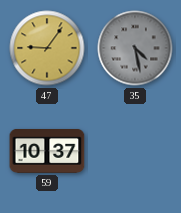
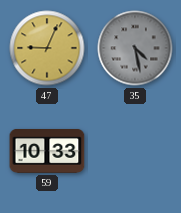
47: 9:06 -> 9:04 (47, 48)
59: 10:37 -> 10:33 (47, 151)
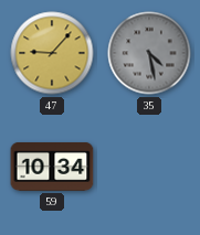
47: 9:04 -> 9:07 (52, 53)
59: 10:33 -> 10:34 (52, 167)
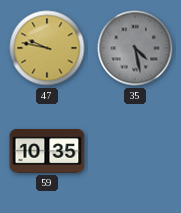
47: 9:07 -> 9:47 (47, 48)
59: 10:34 -> 10:35 (47, 151)
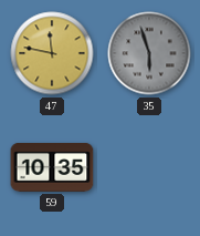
47: 9:47 -> 11:47 (52, 53)
35: 4:28 -> 5:57 (149, 53)
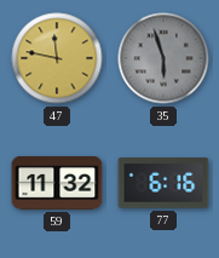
59: 10:35 -> 11:32 (57, 183)
77: none -> 6:16 (163, 183)
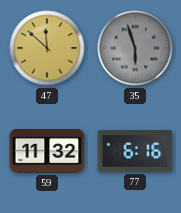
47: 11:47 -> 11:52 (47, 48)
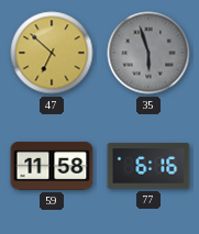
47: 11:52 -> 6:52 (52, 53)
59: 11:32 -> 11:58 (52, 166)
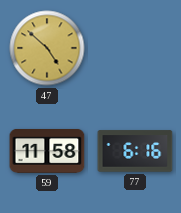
47: 6:52 -> 4:52 (47, 48)
35: 5:57 -> none (148, 53)
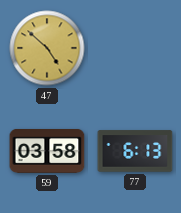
59: 11:58 -> 03:58 (47, 151)
77: 6:16 -> 6:13 (135, 151)
